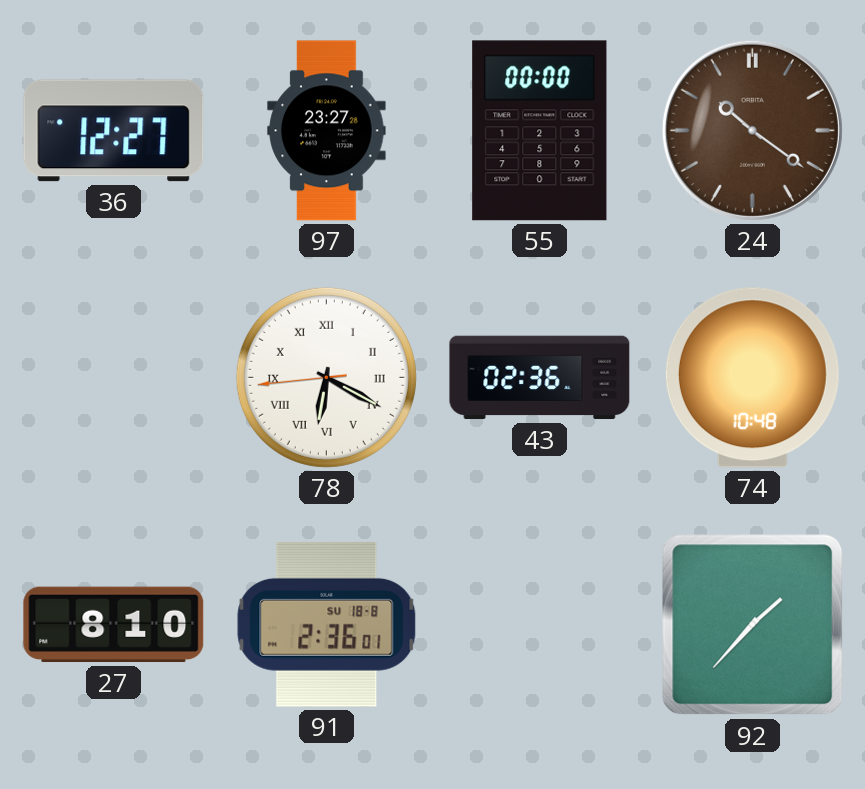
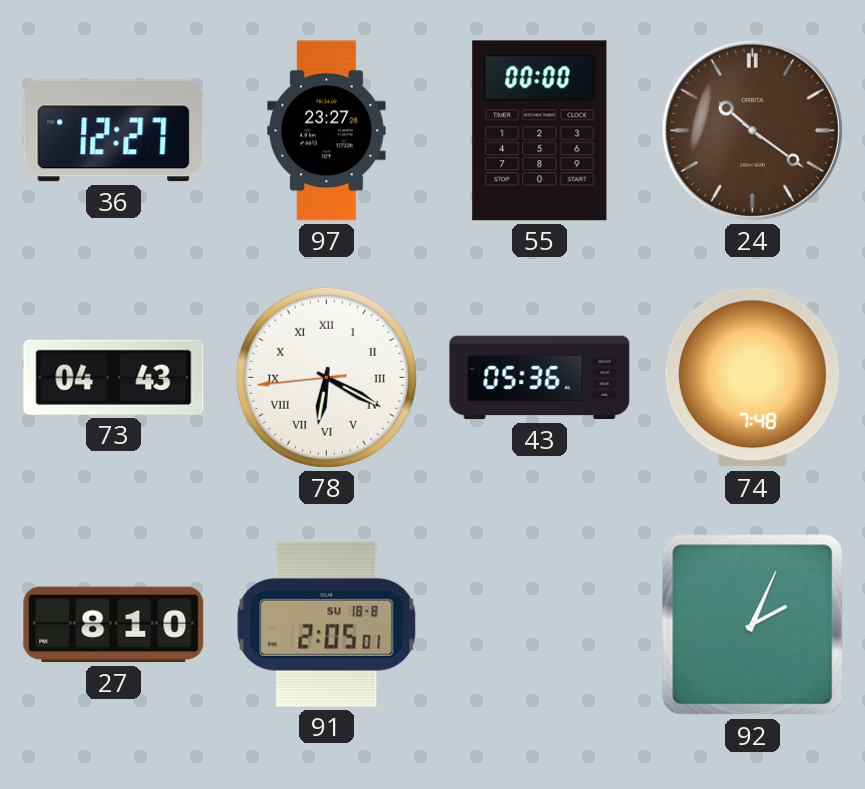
73: none -> 04:43 (114, 377)
43: 02:36 -> 05:36 (540, 378)
74: 10:48 -> 7:48 (752, 378)
91: 2:36 -> 2:05 (327, 624)
92: 1:37 -> 2:04 (753, 625)
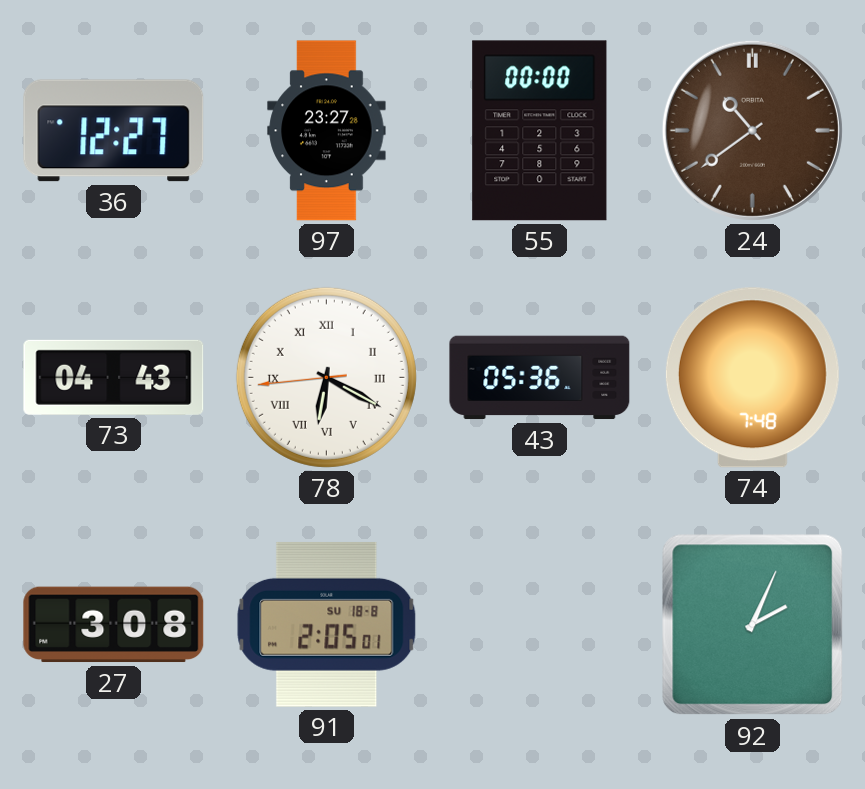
24: 10:21 -> 10:39 (752, 130)
27: 8:10 -> 3:08 (114, 625)
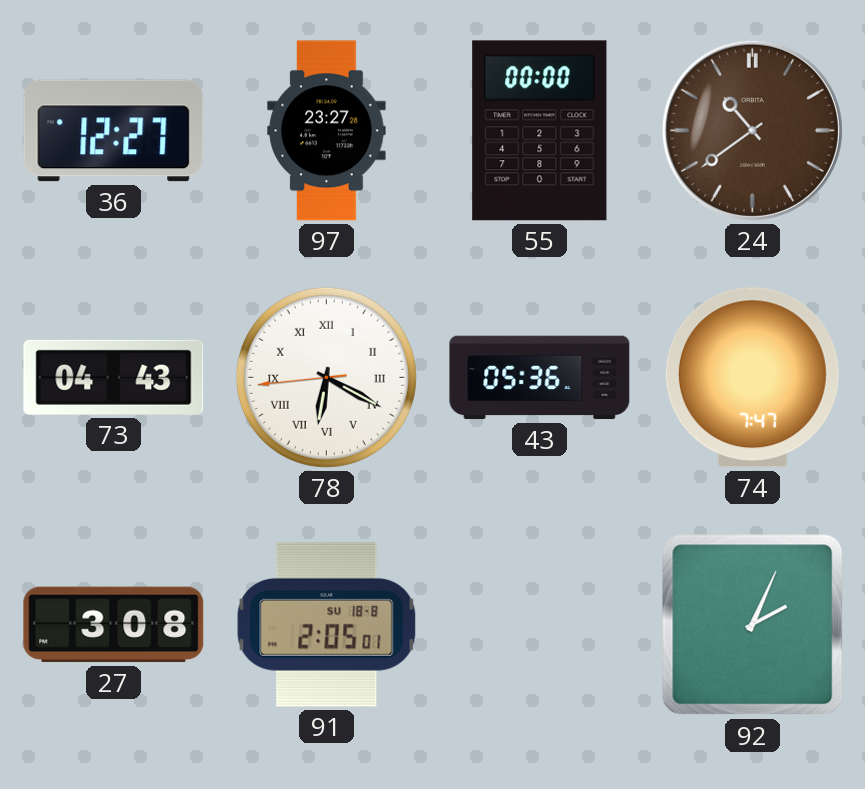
74: 7:48 -> 7:47 (752, 378)
